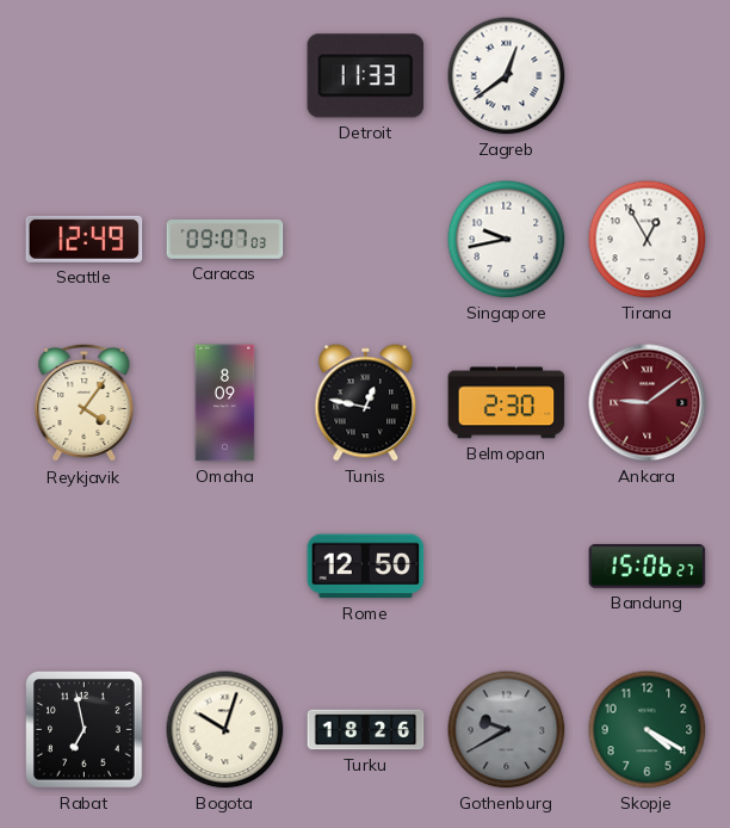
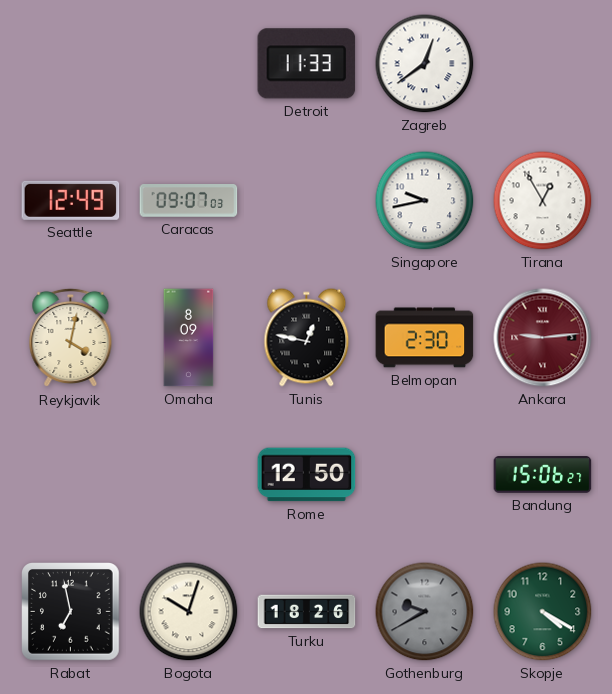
Reykjavik: 4:06 -> 4:02 (71, 338)
Ankara: 9:09 -> 9:14 (543, 338)
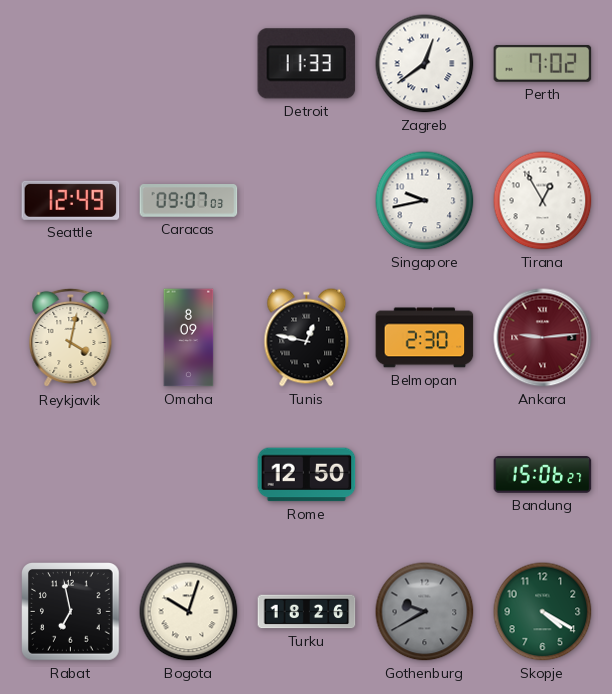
Perth: none -> 7:02 (543, 63)
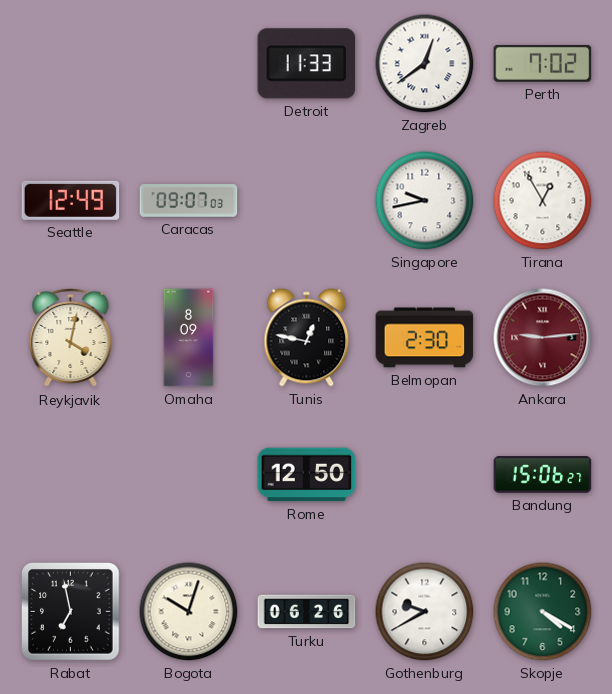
Turku: 18:26 -> 06:26 (307, 612)
Gothenburg dial: grey -> white (425, 612)
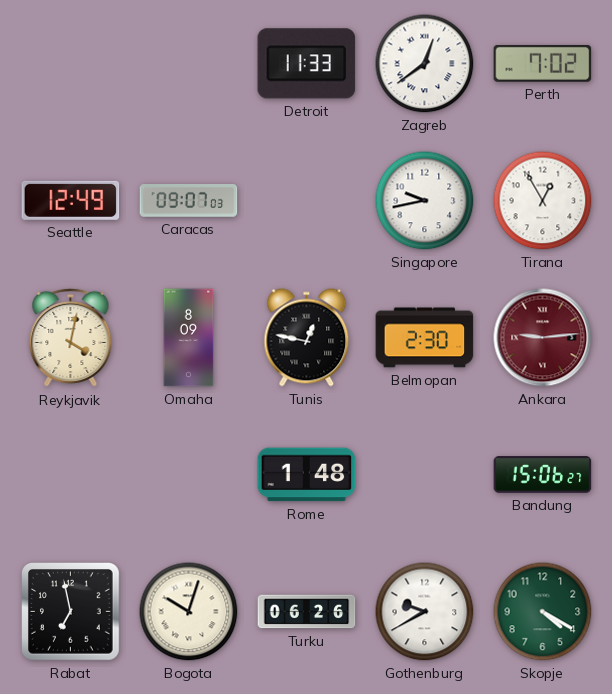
Rome: 12:50 -> 1:48 (307, 475)
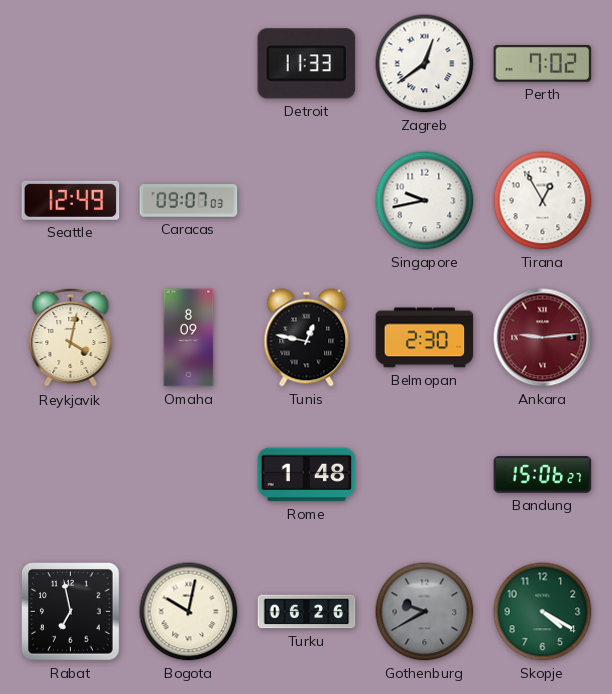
Bogota: 10:03 -> 10:02 (189, 612)
Gothenburg dial: white -> grey (425, 612)
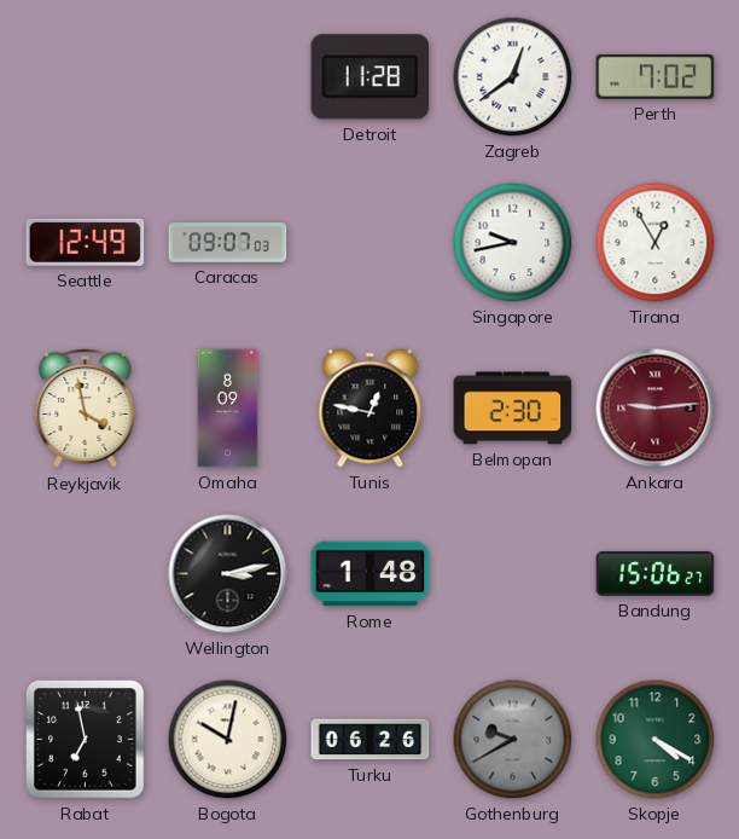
Detroit: 11:33 -> 11:28 (371, 77)
Reykjavik: 4:02 -> 3:58 (86, 409)
Wellington: none -> 3:13 (228, 574)
